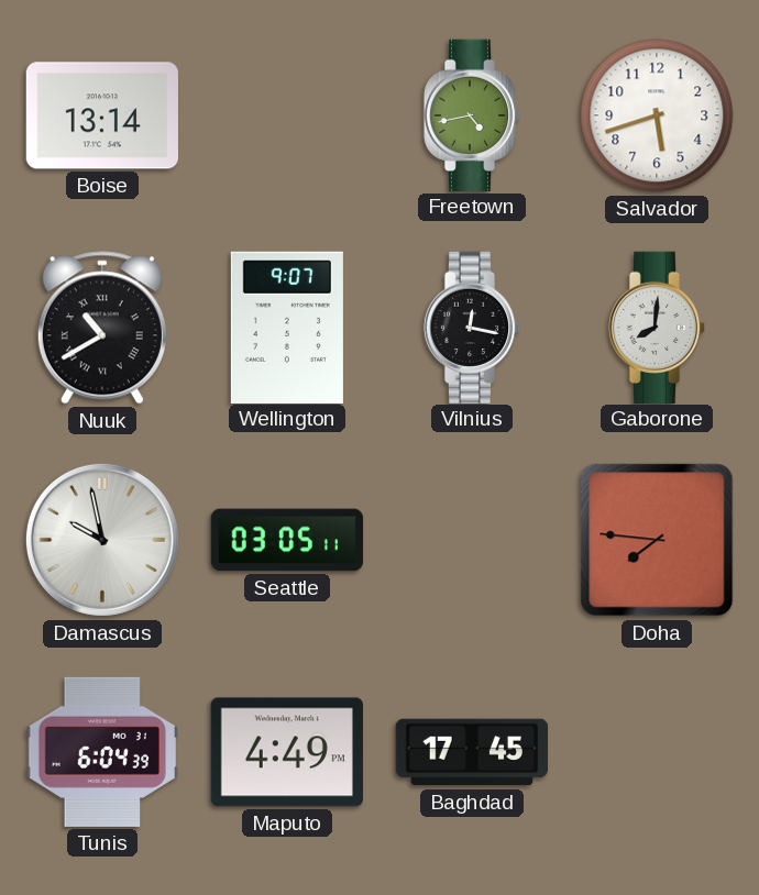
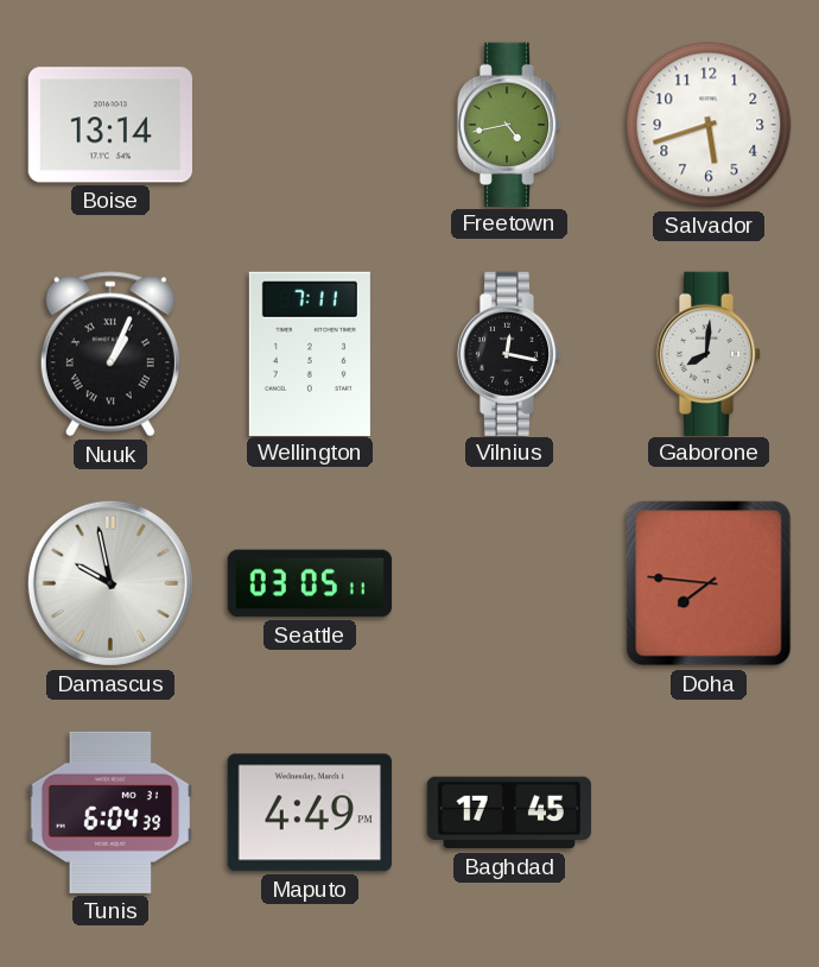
Nuuk: 10:40 -> 1:04 (110, 354)
Wellington: 9:07 -> 7:11 (310, 353)
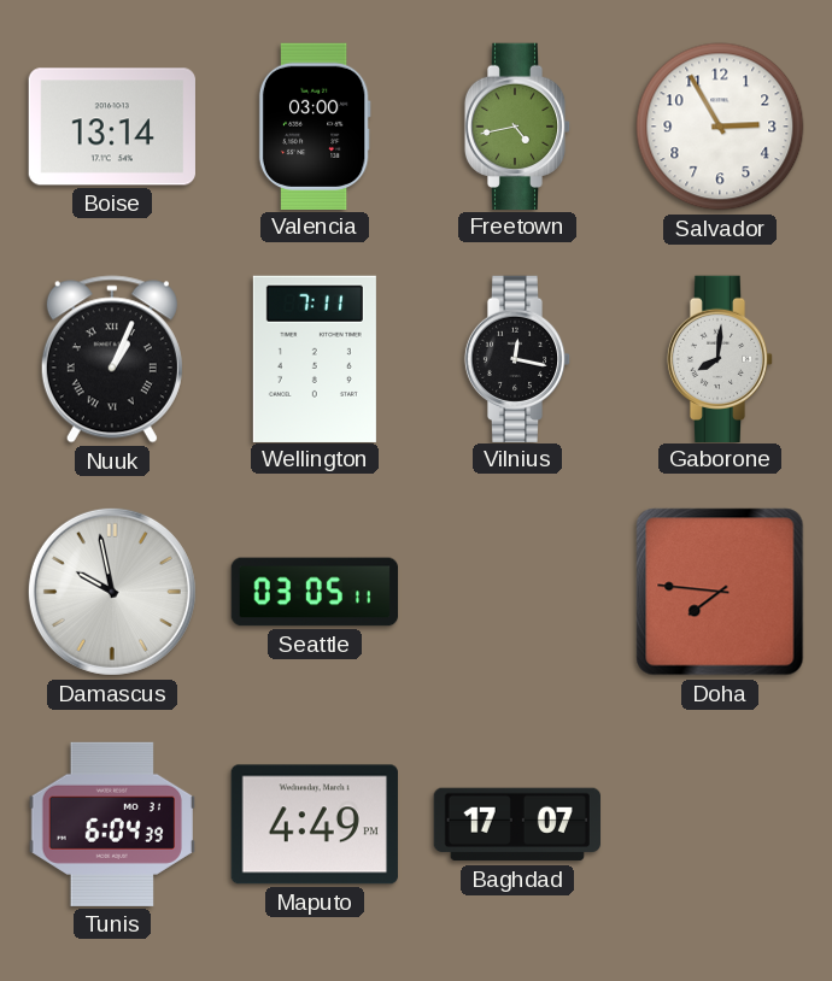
Valencia: none -> 03:00 (315, 125)
Salvador: 5:42 -> 2:55 (720, 127)
Baghdad: 17:45 -> 17:07 (516, 824)
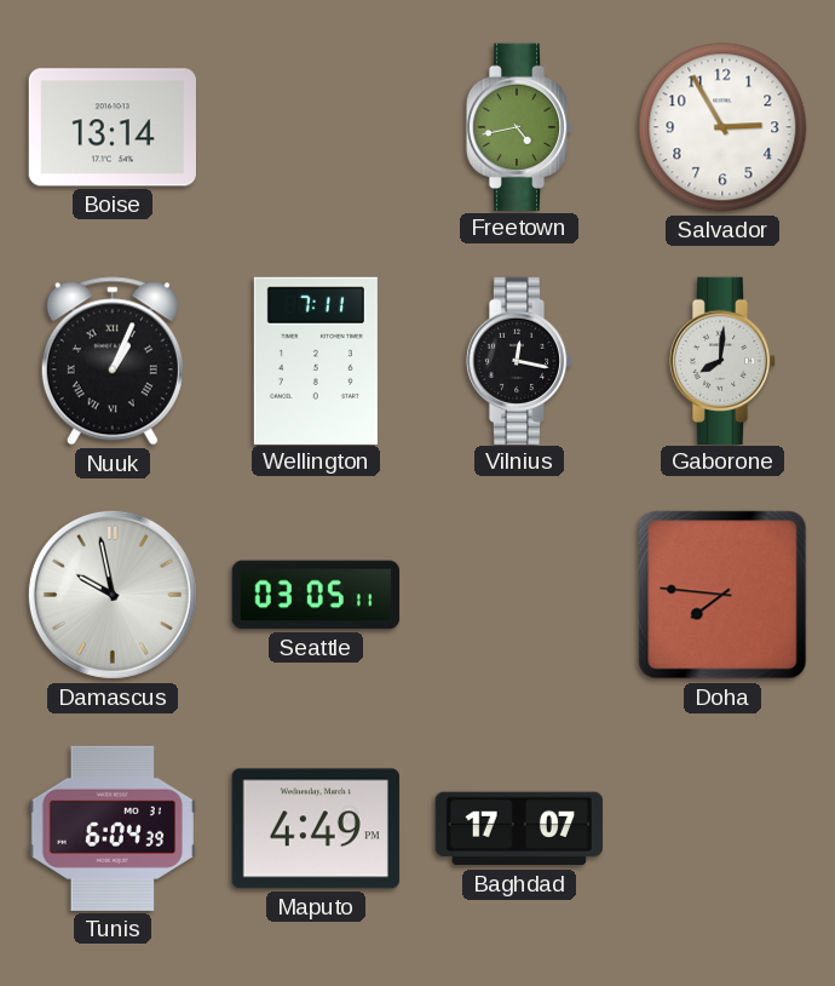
Valencia: 03:00 -> none (315, 125)
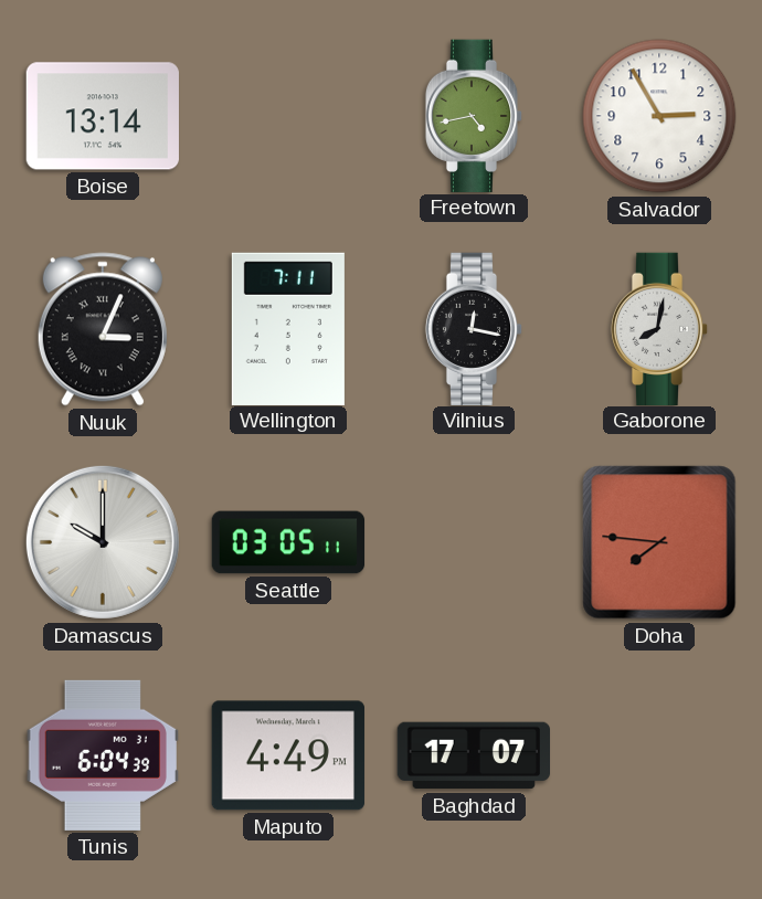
Nuuk: 1:04 -> 3:04 (103, 329)
Gaborone: 8:01 -> 8:02 (659, 328)
Damascus: 9:58 -> 10:00 (103, 542)
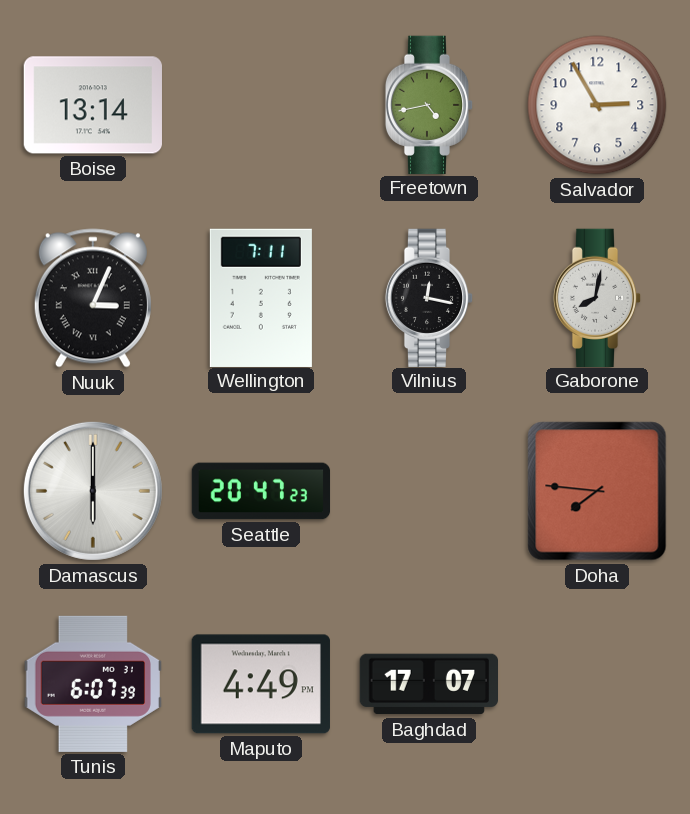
Damascus: 10:00 -> 6:00 (93, 491)
Seattle: 03:05 -> 20:47 (261, 491)
Tunis: 6:04 -> 6:07 (92, 684)
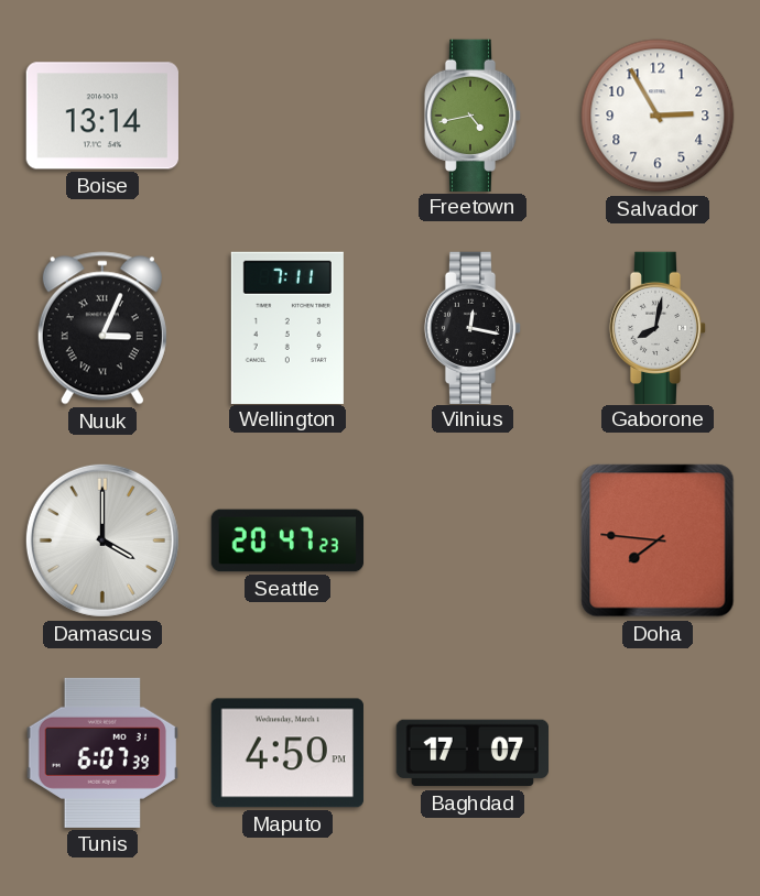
Damascus: 6:00 -> 4:00 (102, 540)
Maputo: 4:49 -> 4:50 (287, 753)
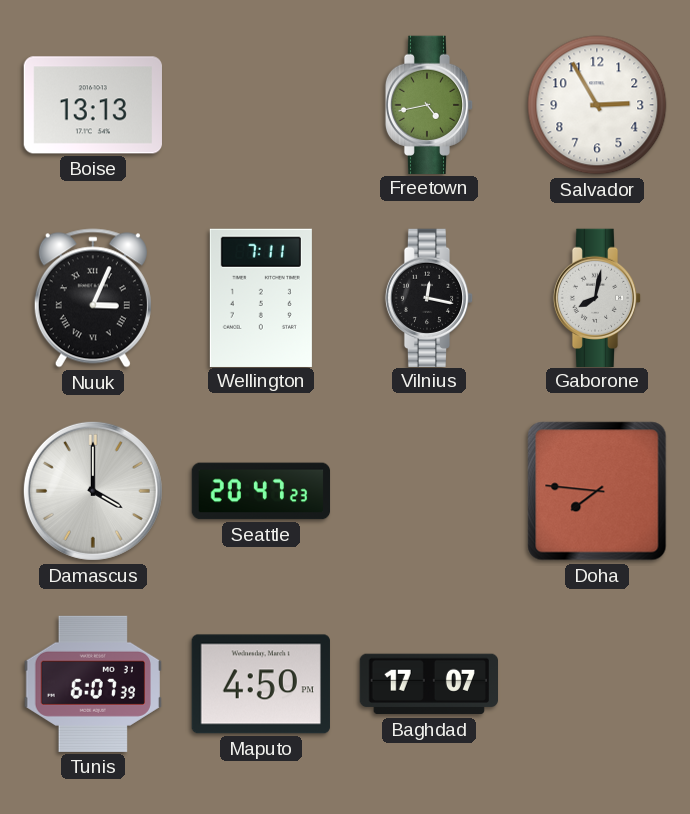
Boise: 13:14 -> 13:13 (92, 105)
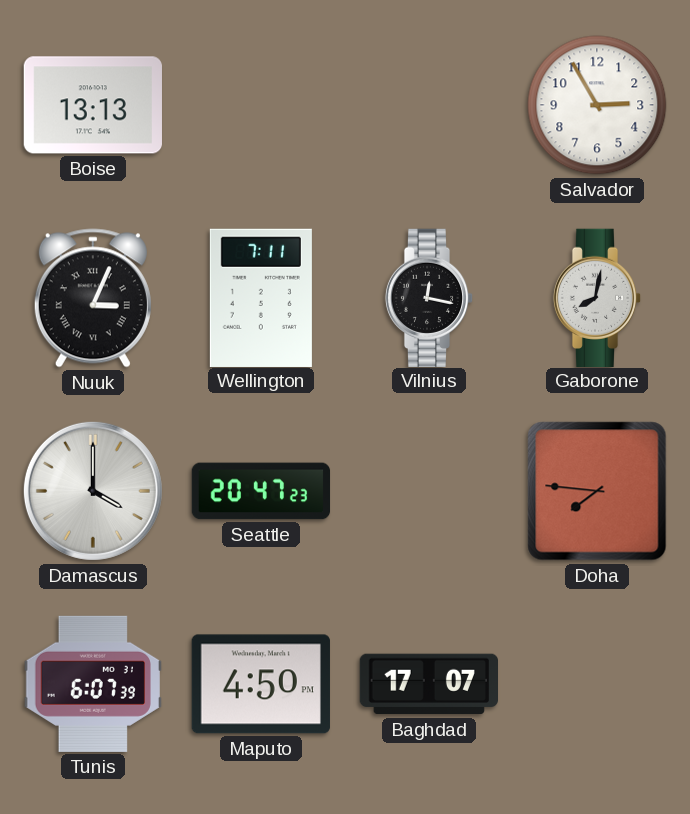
Freetown: 4:43 -> none (429, 104)
